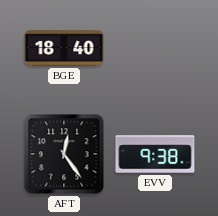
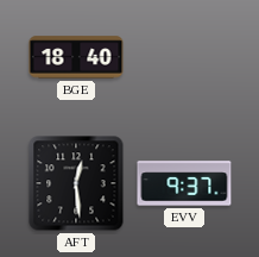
AFT: 12:24 -> 12:29 (76, 183)
EVV: 9:38 -> 9:37 (184, 183)
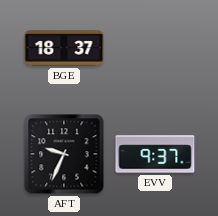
BGE: 18:40 -> 18:37 (64, 48)
AFT: 12:29 -> 9:34 (64, 154)
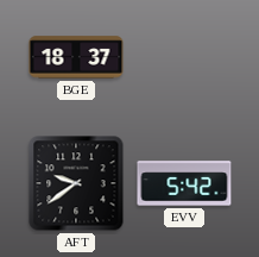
AFT: 9:34 -> 9:39 (76, 183)
EVV: 9:37 -> 5:42 (184, 183)
